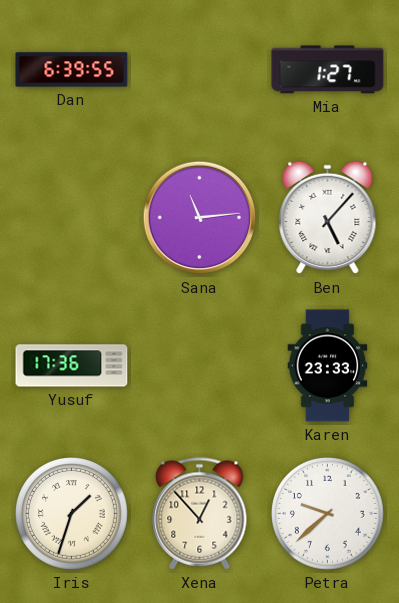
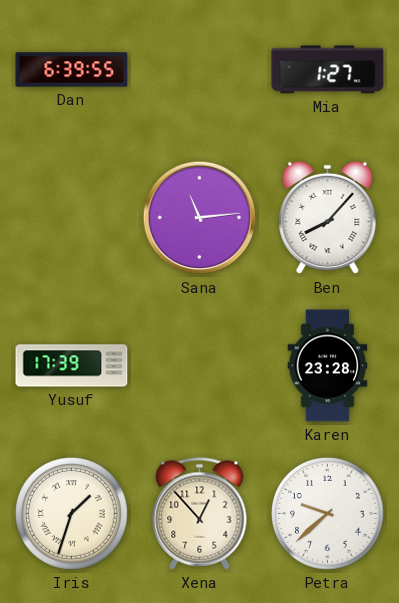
Ben: 5:07 -> 8:07 (328, 218)
Yusuf: 17:36 -> 17:39 (72, 366)
Karen: 23:33 -> 23:28 (328, 366)
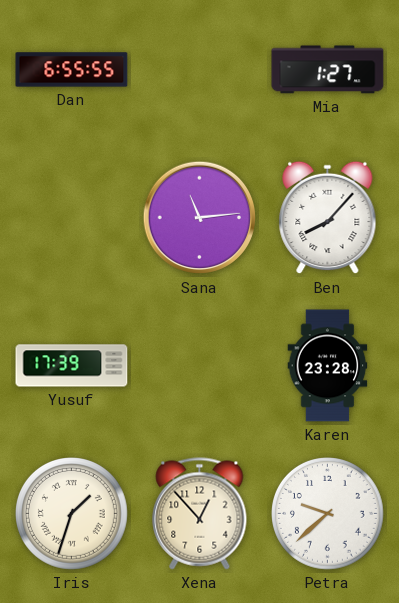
Dan: 6:39 -> 6:55 (72, 70)
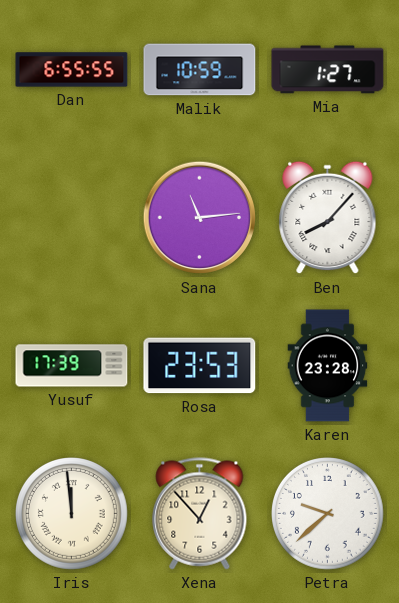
Malik: none -> 10:59 (200, 70)
Rosa: none -> 23:53 (200, 366)
Iris: 1:33 -> 11:59 (72, 514)
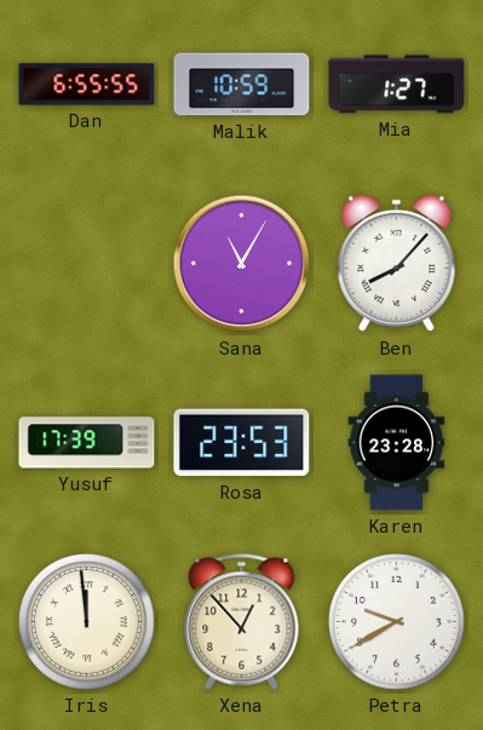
Sana: 11:14 -> 11:05 (242, 264)
Petra: 9:38 -> 9:40 (397, 622)
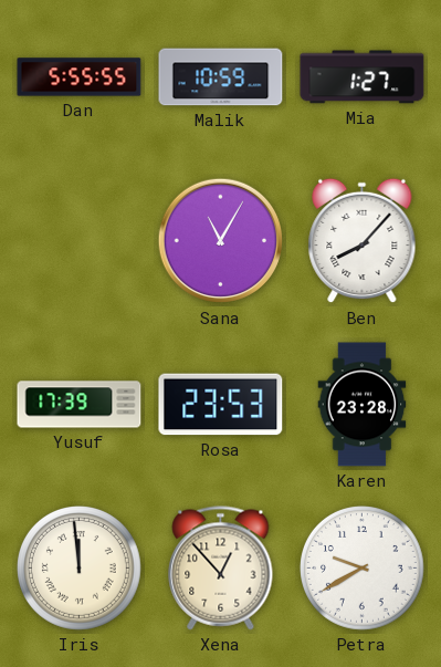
Dan: 6:55 -> 5:55 (80, 77)
